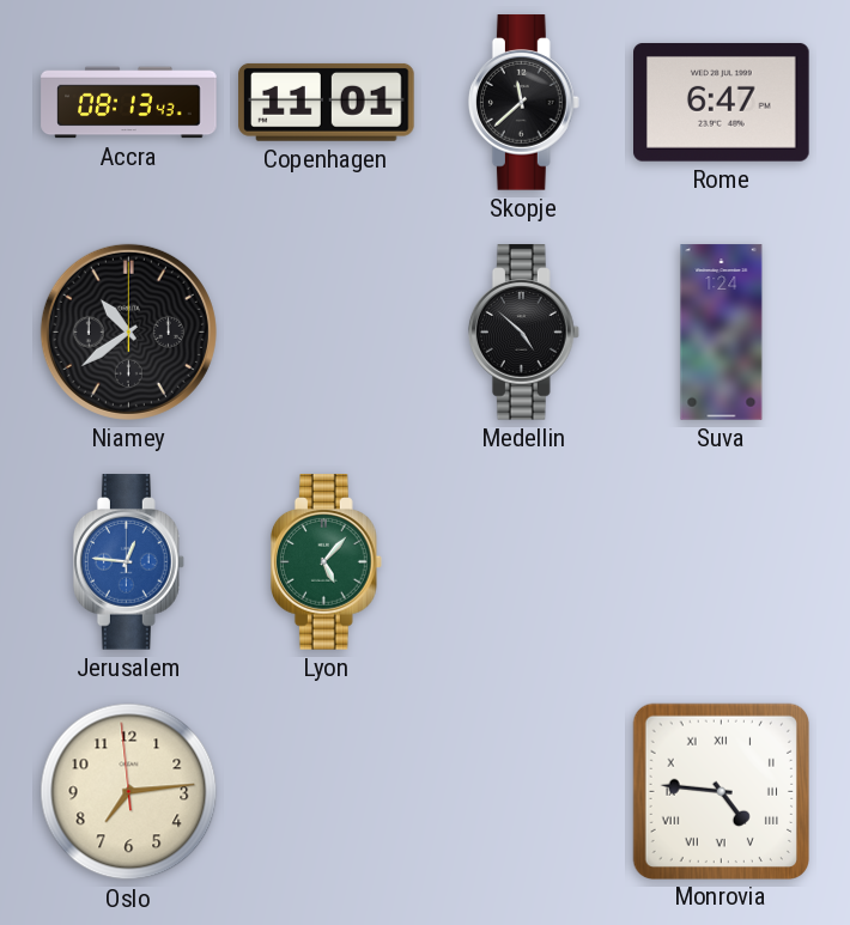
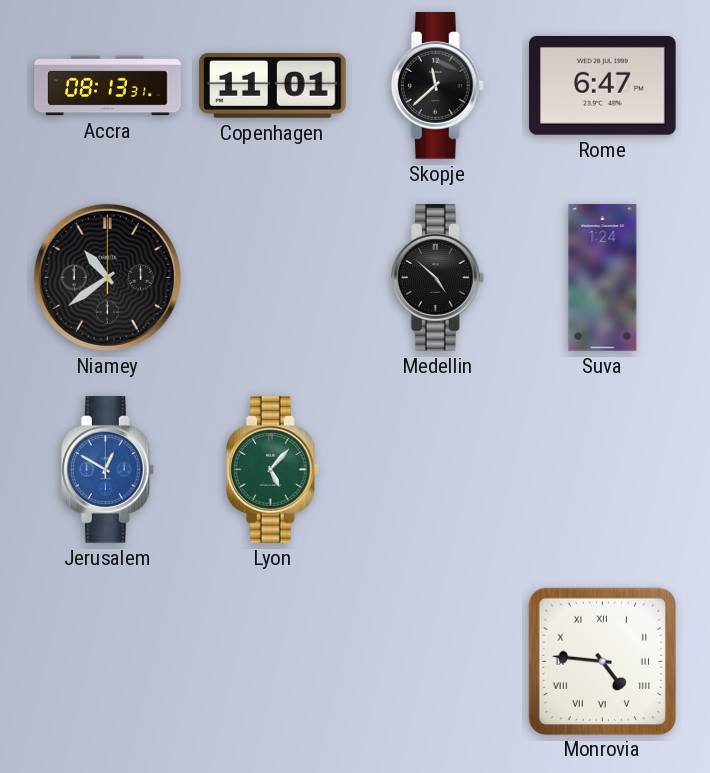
Accra: 08:13:43 -> 08:13:31 (108, 86)
Jerusalem: 12:46 -> 12:50 (107, 470)
Oslo: 7:13 -> none (129, 792)
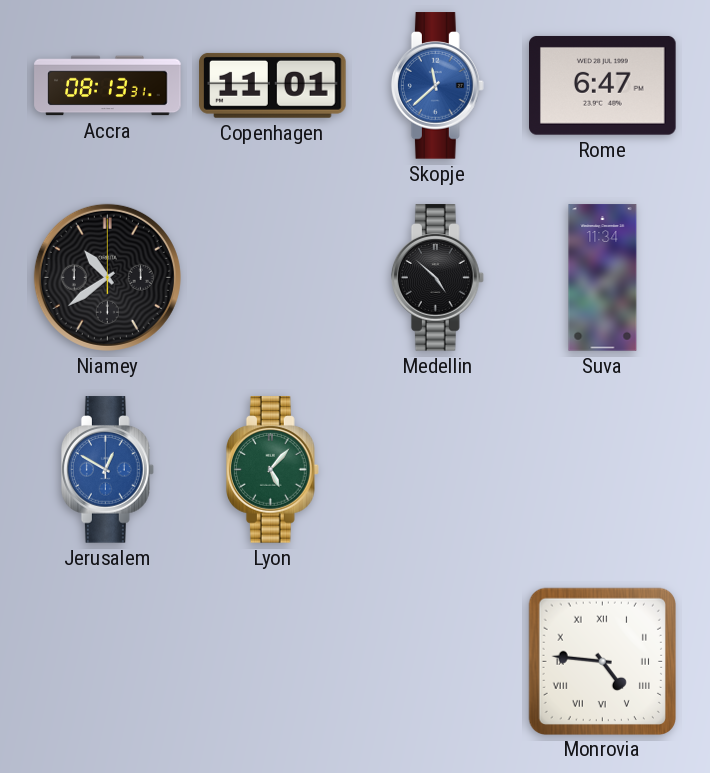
Skopje dial: black -> blue (437, 86)
Suva: 1:24 -> 11:34 (603, 278)
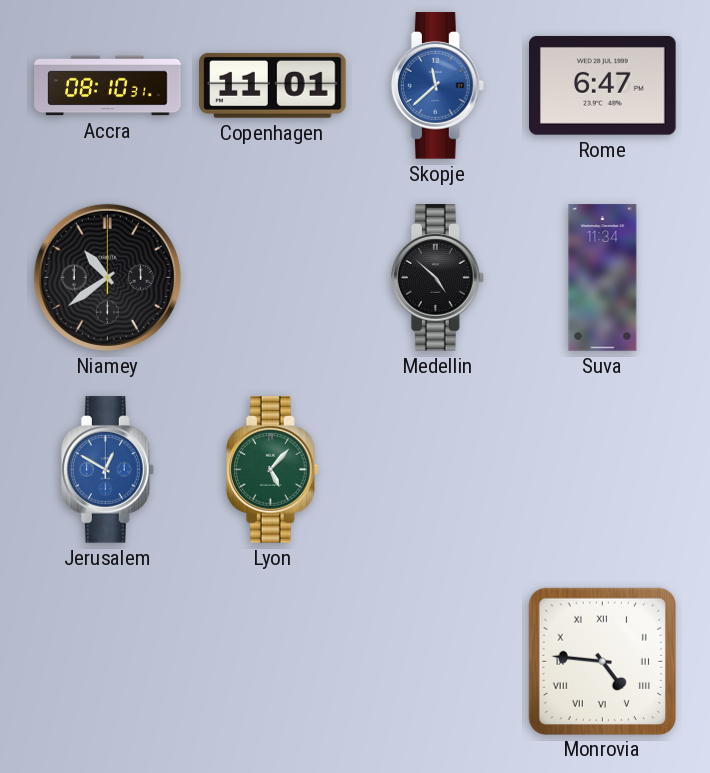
Accra: 08:13 -> 08:10 (108, 86)
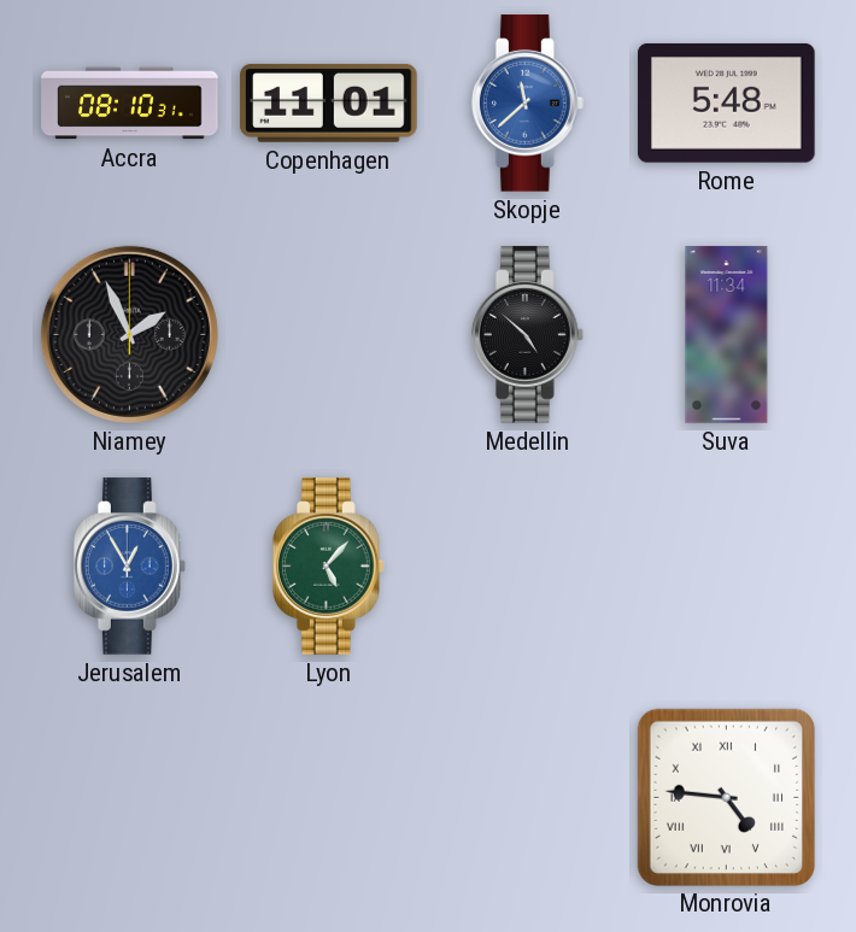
Rome: 6:47 -> 5:48 (727, 102)
Niamey: 10:39 -> 1:56 (129, 334)
Jerusalem: 12:50 -> 12:55 (129, 567)
